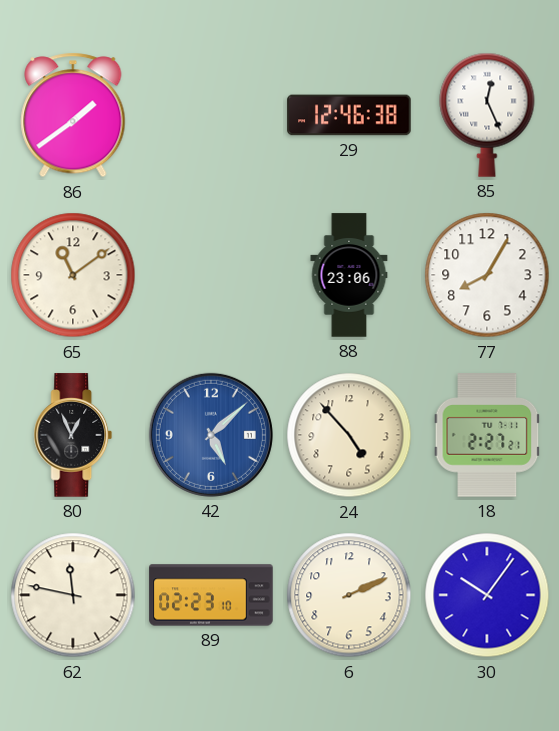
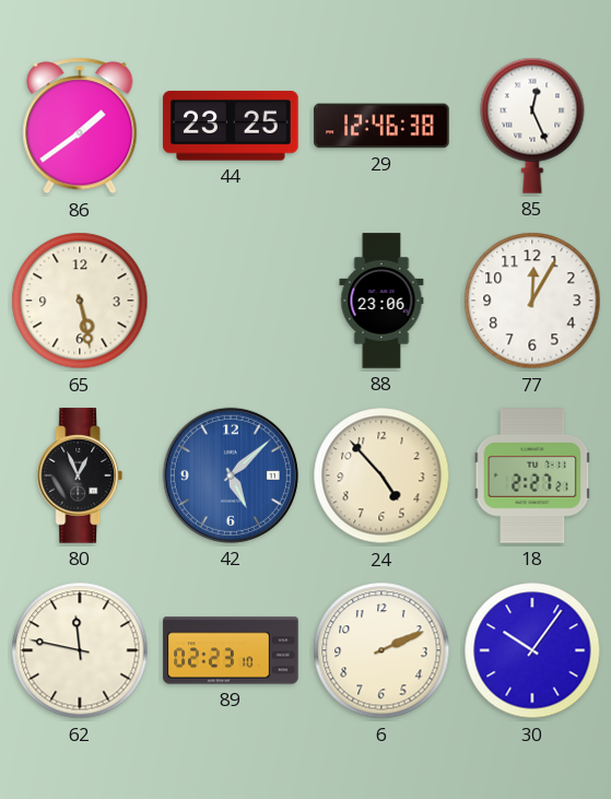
44: none -> 23:25 (231, 126)
65: 11:09 -> 5:28 (80, 301)
77: 8:05 -> 12:05 (532, 301)
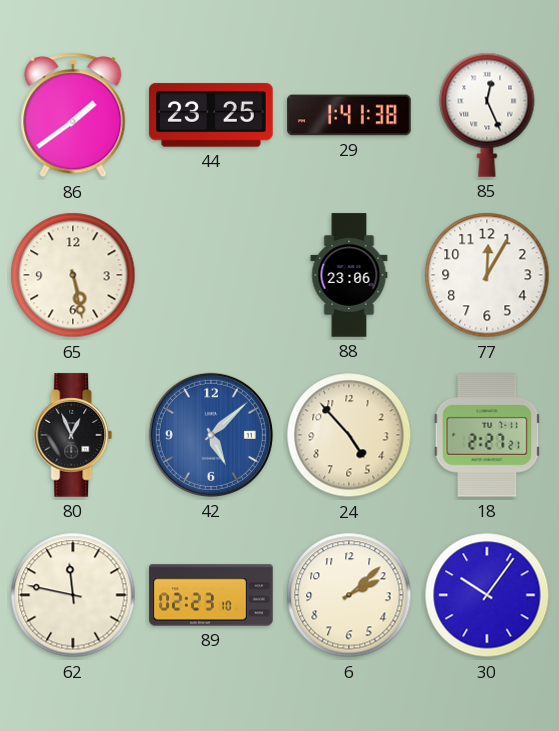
29: 12:46 -> 1:41 (349, 115)
6: 2:11 -> 2:08 (349, 595)
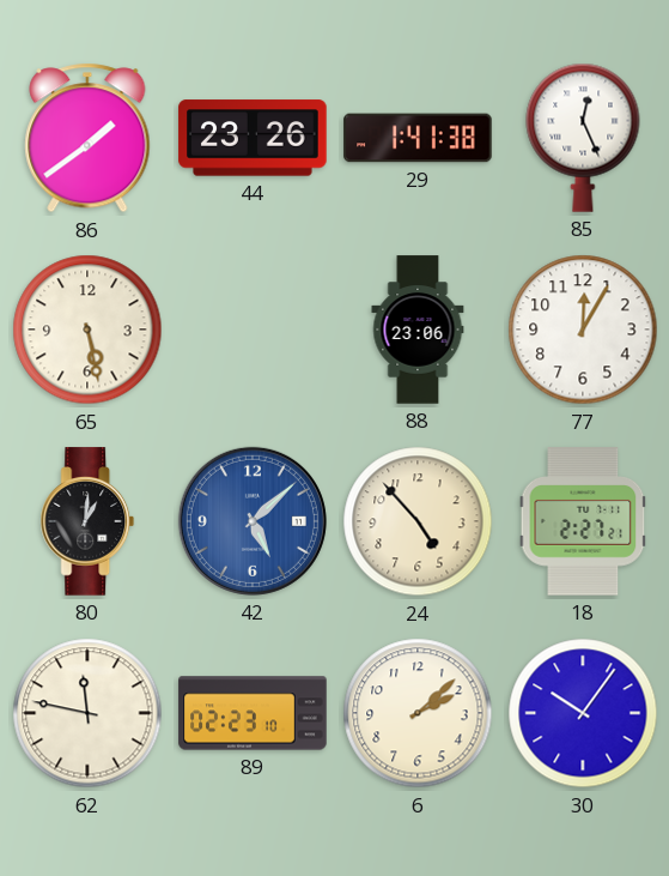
44: 23:25 -> 23:26 (253, 138)
80: 12:56 -> 1:01 (87, 521)
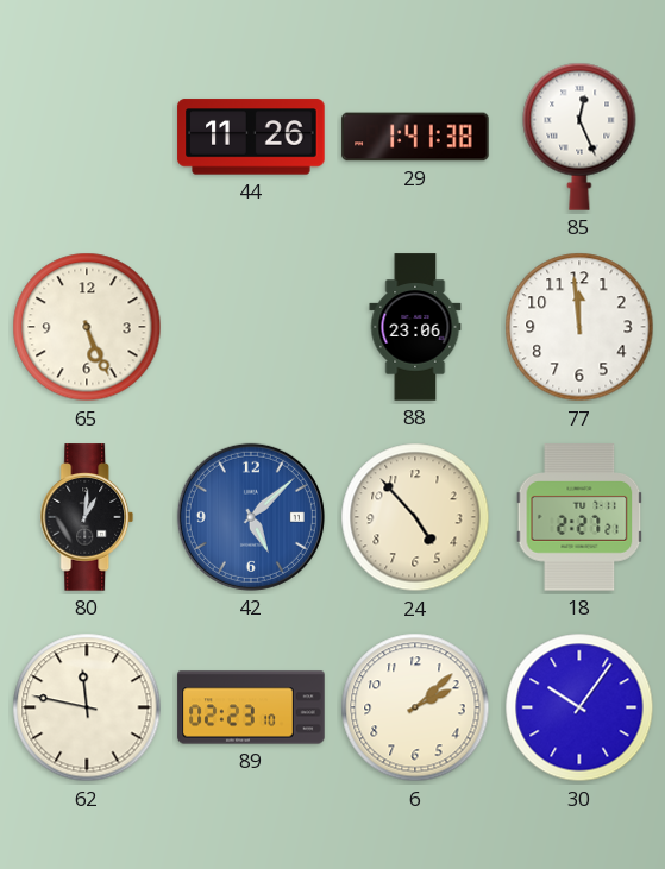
86: 1:39 -> none (87, 138)
44: 23:26 -> 11:26 (251, 137)
65: 5:28 -> 5:26 (87, 327)
77: 12:05 -> 11:59 (579, 327)
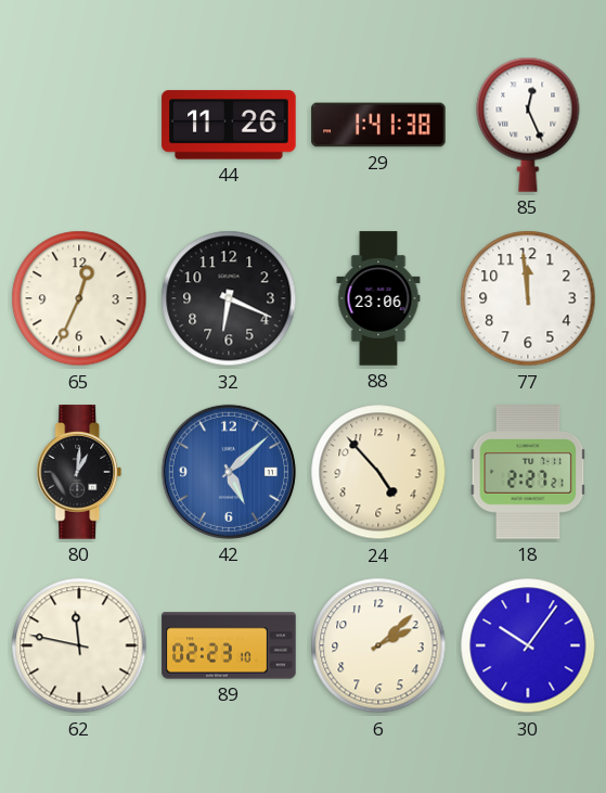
65: 5:26 -> 12:34 (79, 298)
32: none -> 6:19 (229, 298)
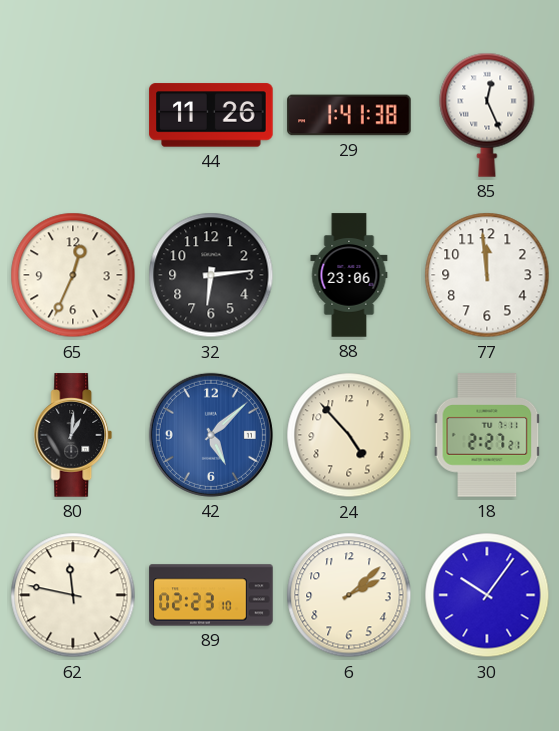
32: 6:19 -> 6:14 (211, 275)
